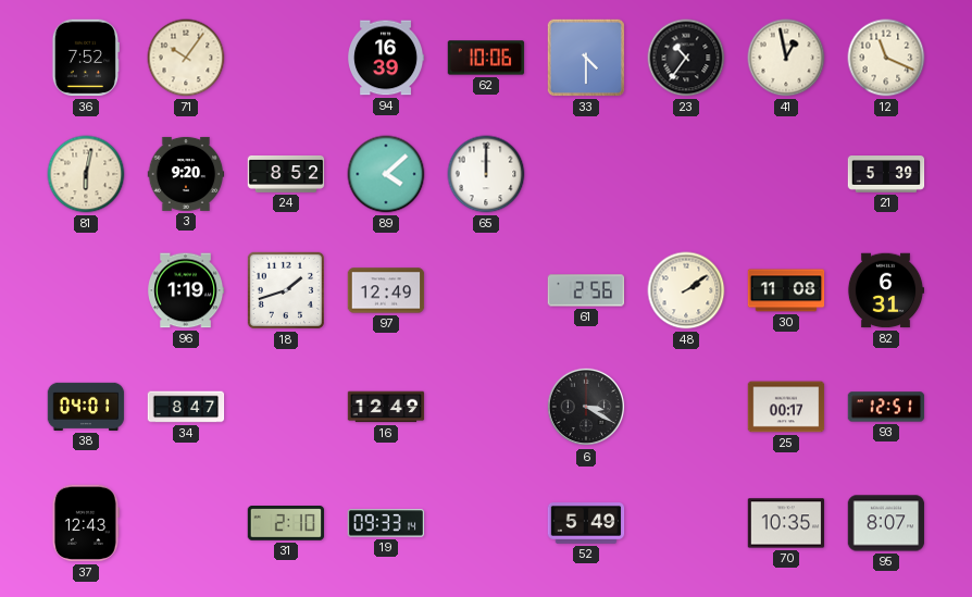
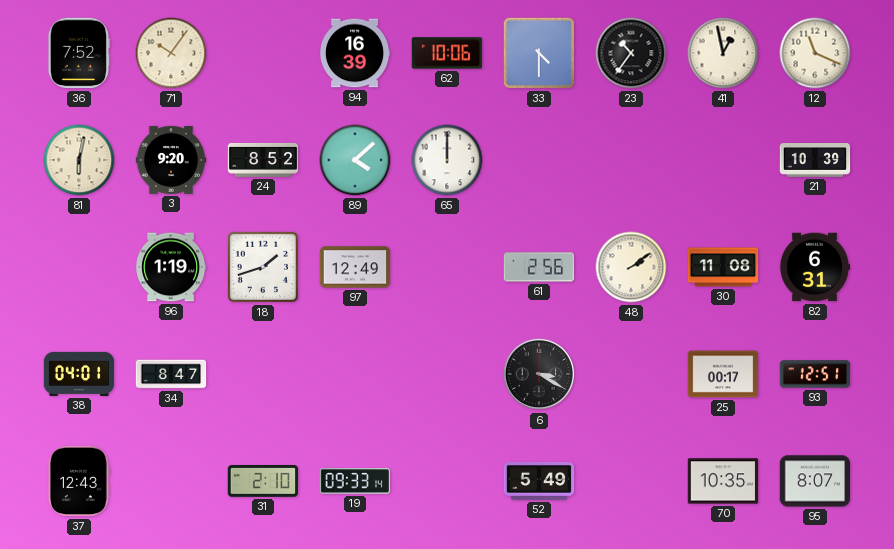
21: 5:39 -> 10:39 (815, 161)
16: 12:49 -> none (386, 407)
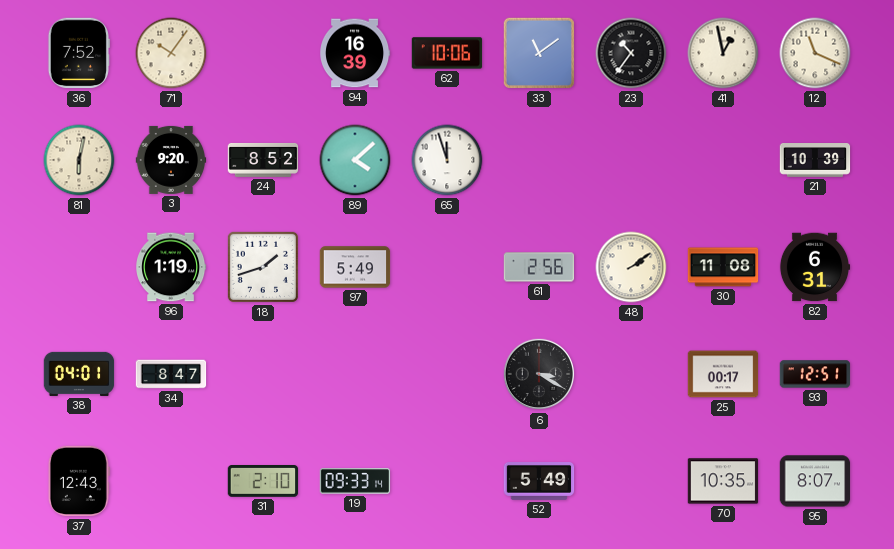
33: 4:30 -> 11:09 (539, 53)
65: 12:00 -> 11:57 (447, 160)
97: 12:49 -> 5:49 (355, 267)
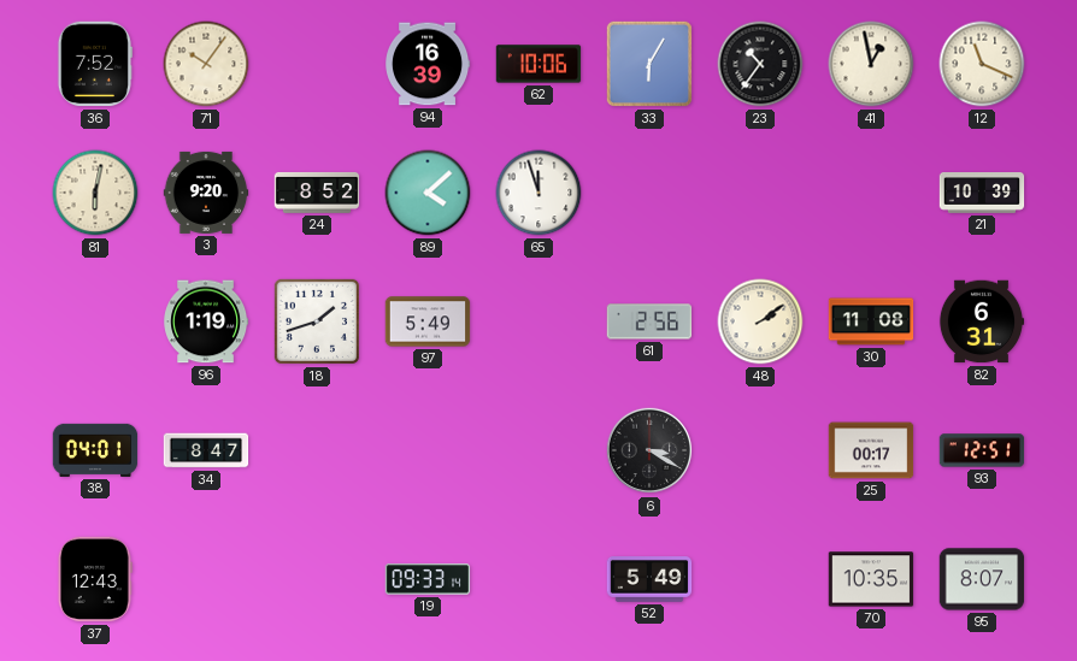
33: 11:09 -> 6:05 (649, 64)
31: 2:10 -> none (263, 482)
